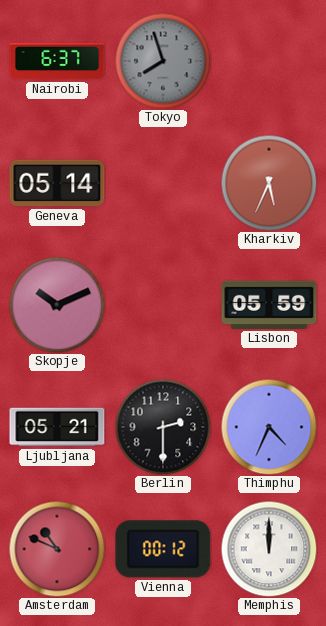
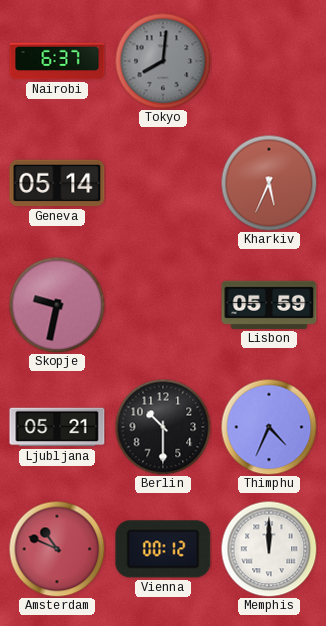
Tokyo: 7:57 -> 8:01 (163, 61)
Skopje: 10:11 -> 9:32 (57, 305)
Berlin: 2:30 -> 10:30 (163, 427)
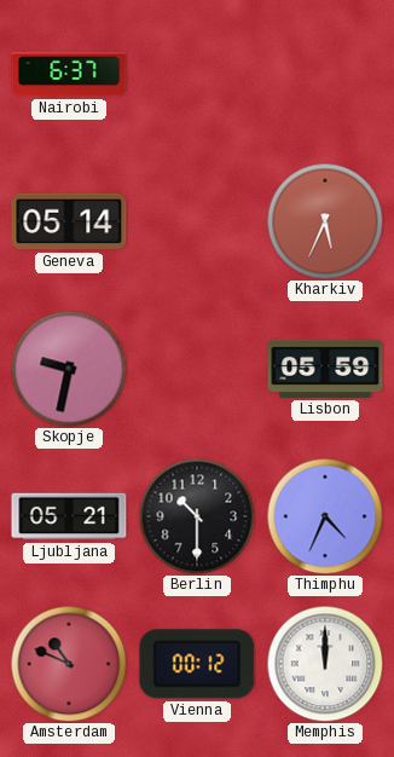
Tokyo: 8:01 -> none (163, 61)
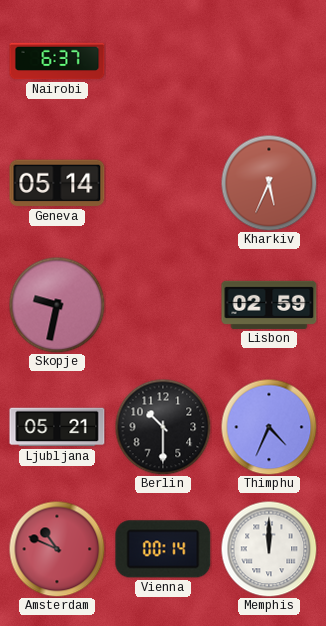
Lisbon: 05:59 -> 02:59 (269, 305)
Vienna: 00:12 -> 00:14 (163, 549)
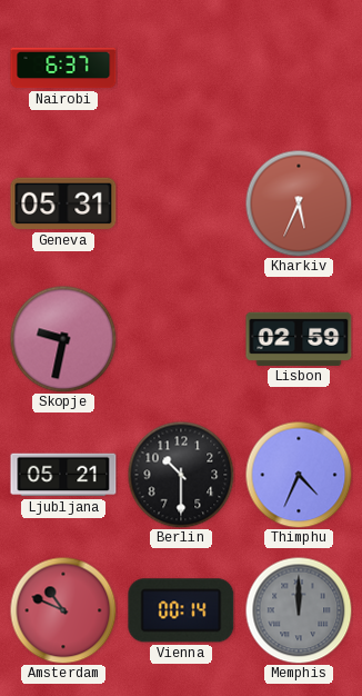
Geneva: 05:14 -> 05:31 (63, 203)
Memphis dial: white -> grey (299, 610)
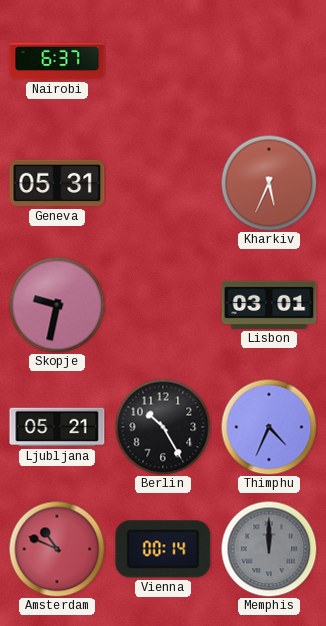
Lisbon: 02:59 -> 03:01 (269, 305)
Berlin: 10:30 -> 10:25 (163, 427)
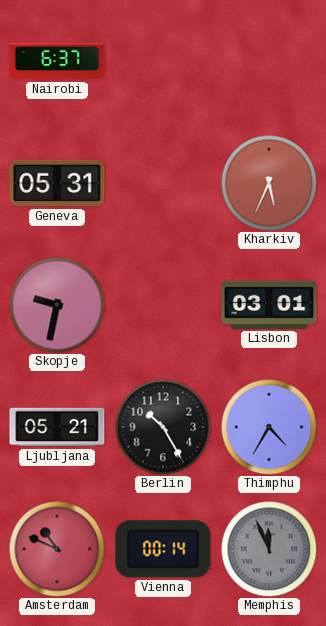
Thimphu: 4:34 -> 4:35 (269, 427)
Memphis: 12:00 -> 11:56 (269, 549)
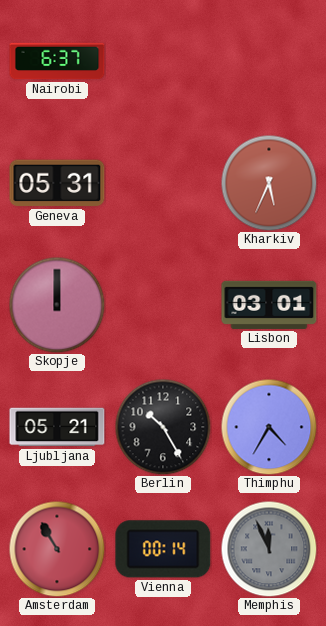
Skopje: 9:32 -> 12:00 (57, 305)
Amsterdam: 10:49 -> 10:55 (57, 549)
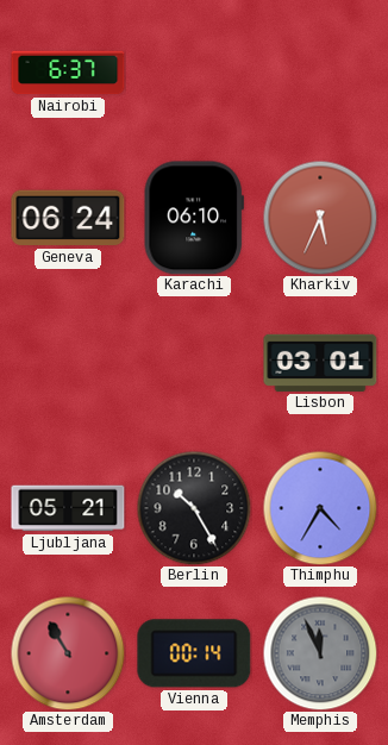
Geneva: 05:31 -> 06:24 (68, 218)
Karachi: none -> 06:10 (194, 218)
Skopje: 12:00 -> none (57, 305)
